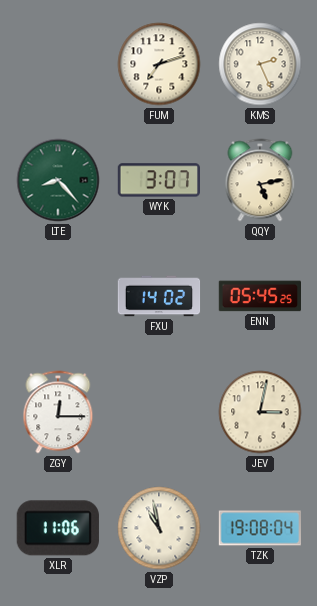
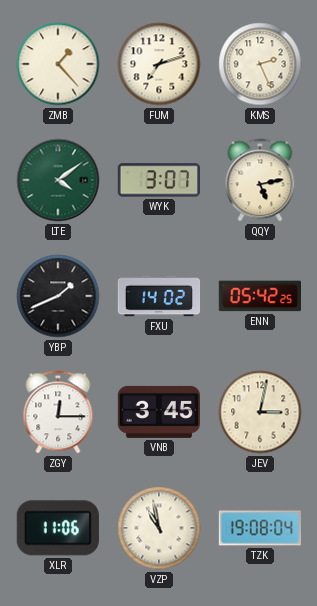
ZMB: none -> 1:23 (58, 64)
LTE: 8:23 -> 4:09 (58, 180)
YBP: none -> 1:41 (58, 296)
ENN: 05:45 -> 05:42 (260, 296)
VNB: none -> 3:45 (158, 412)
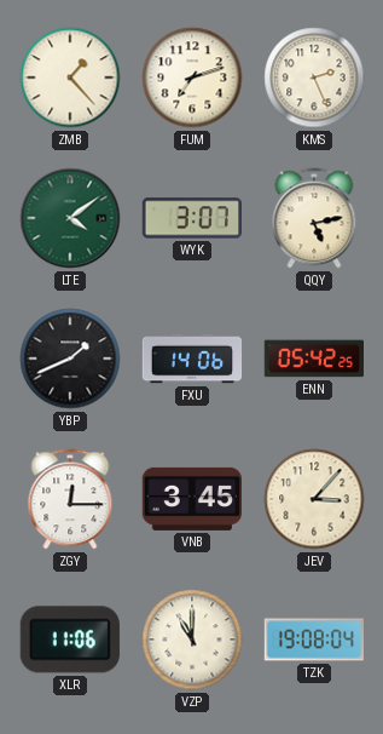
FXU: 14:02 -> 14:06 (192, 359)
JEV: 3:02 -> 3:07 (314, 499)
VZP: 10:58 -> 11:00 (192, 640)
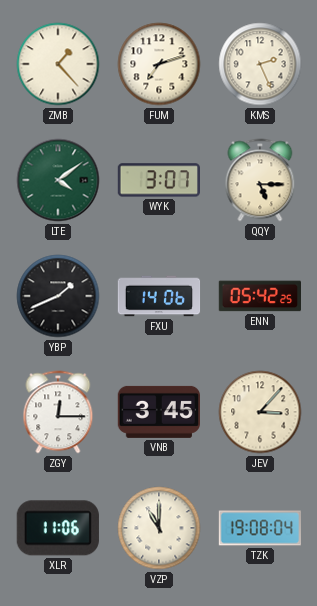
QQY: 5:13 -> 5:15 (260, 180)
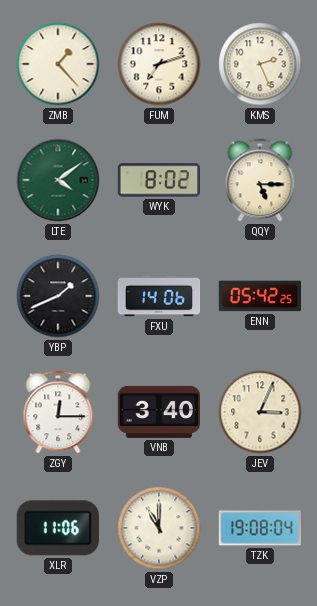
WYK: 3:07 -> 8:02 (158, 180)
VNB: 3:45 -> 3:40 (158, 412)
JEV: 3:07 -> 3:04 (260, 412)
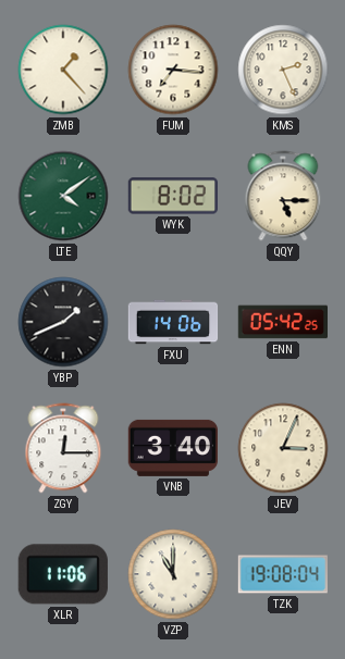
FUM: 7:12 -> 7:16 (173, 70)
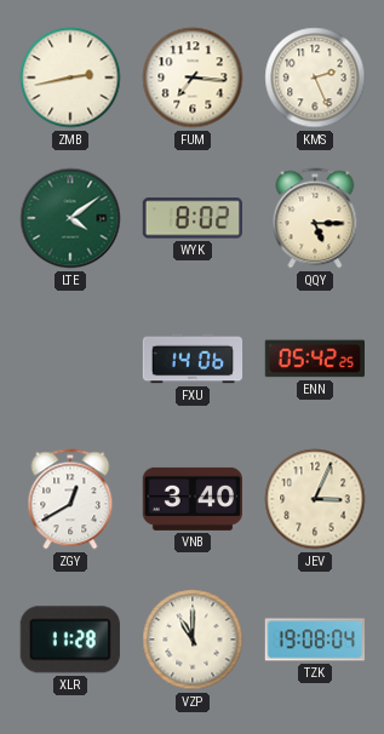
ZMB: 1:23 -> 2:43 (70, 78)
YBP: 1:41 -> none (63, 322)
ZGY: 12:15 -> 12:40 (70, 499)
XLR: 11:06 -> 11:28 (70, 640)
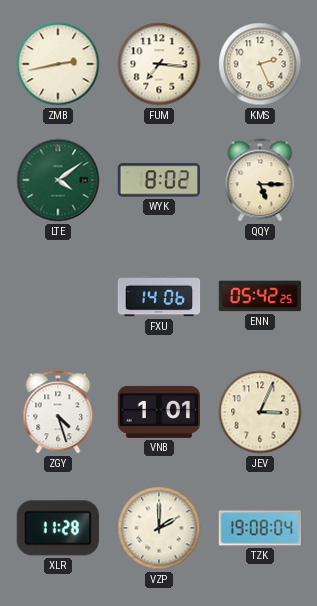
ZGY: 12:40 -> 4:27 (58, 412)
VNB: 3:40 -> 1:01 (158, 412)
VZP: 11:00 -> 2:00 (159, 528)
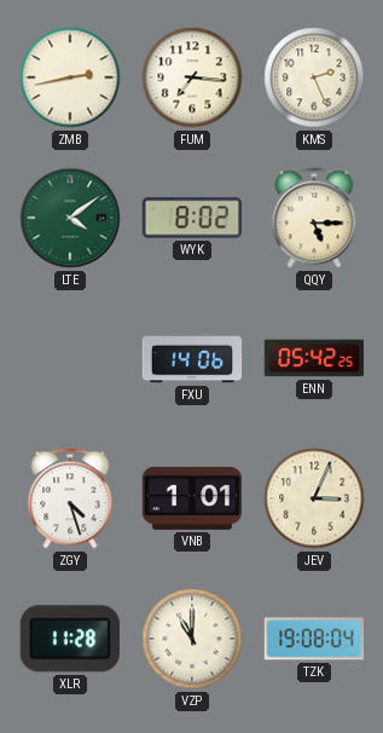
VZP: 2:00 -> 11:00 (192, 639)
